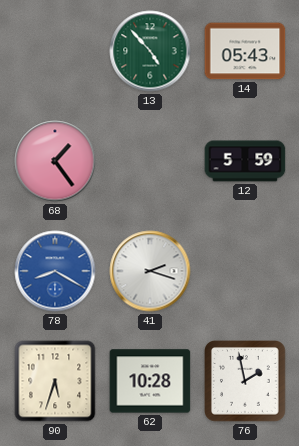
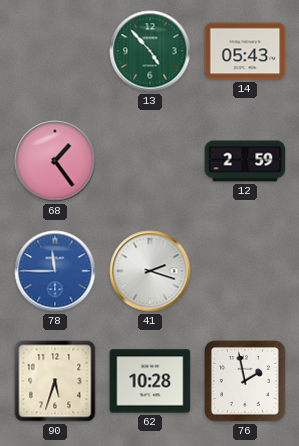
12: 5:59 -> 2:59 (245, 161)
78: 8:20 -> 11:45 (55, 271)
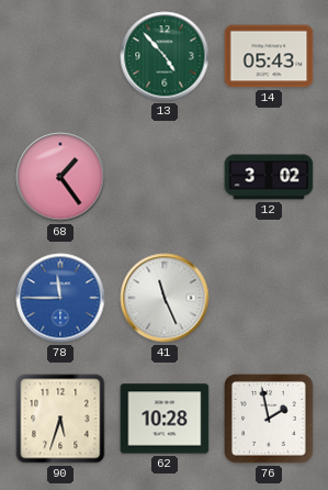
12: 2:59 -> 3:02 (269, 177)
41: 2:18 -> 11:26 (165, 298)
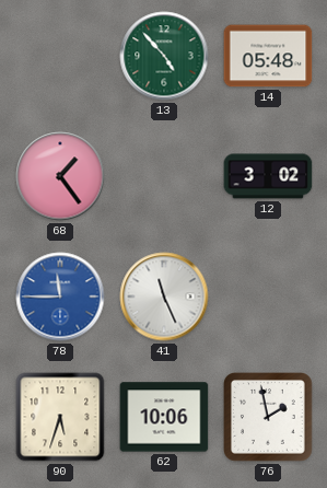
14: 05:43 -> 05:48 (268, 56)
62: 10:28 -> 10:06 (164, 417)
